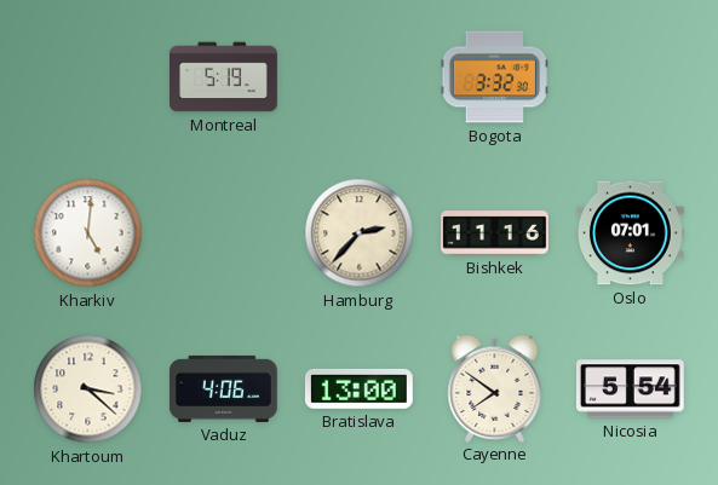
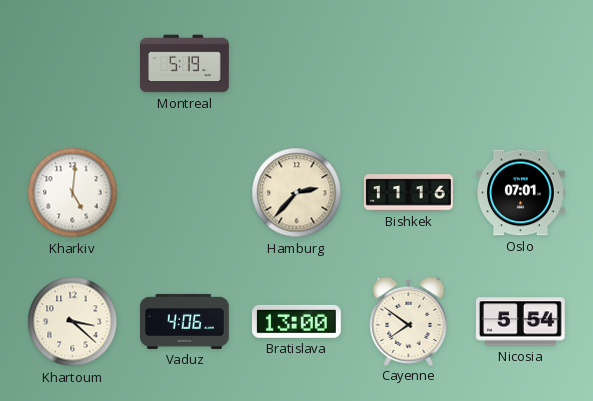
Bogota: 3:32 -> none (494, 77)
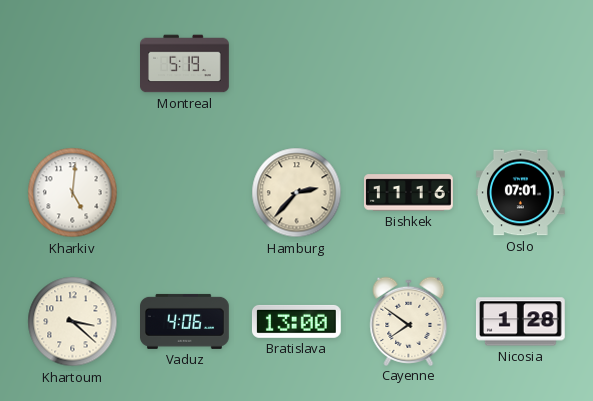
Nicosia: 5:54 -> 1:28 (520, 322)
